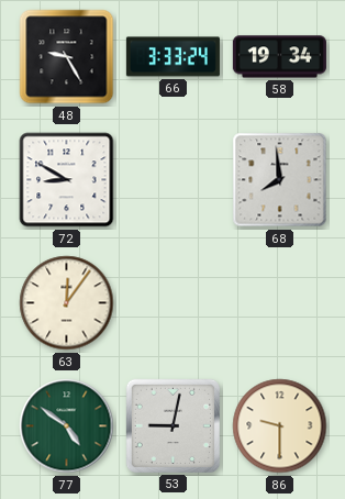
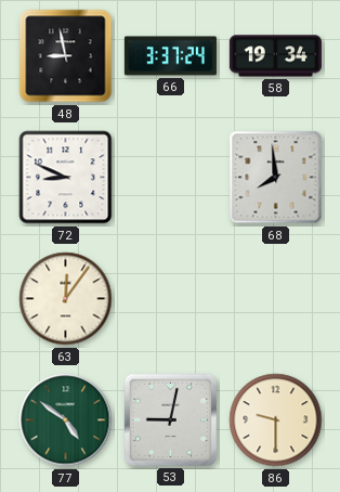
48: 9:25 -> 8:58 (66, 56)
66: 3:33 -> 3:37 (170, 56)
72: 8:50 -> 8:49 (66, 178)
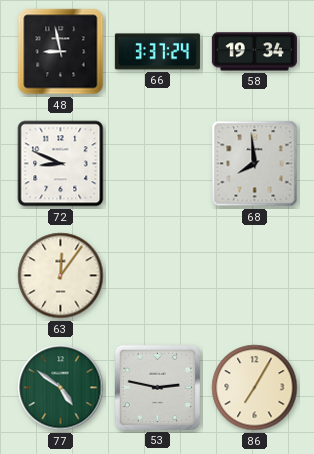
53: 9:02 -> 2:47 (157, 387)
86: 9:30 -> 7:05 (255, 388)
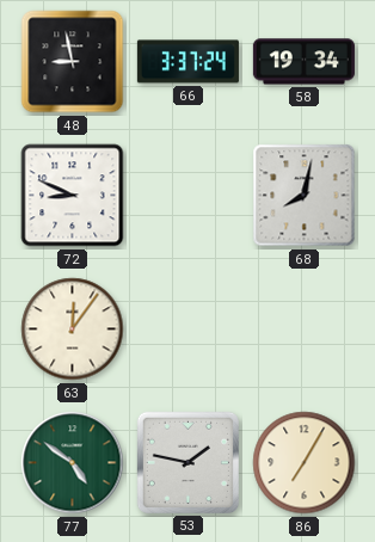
68: 7:59 -> 8:02 (305, 196)
53: 2:47 -> 1:47 (187, 462)
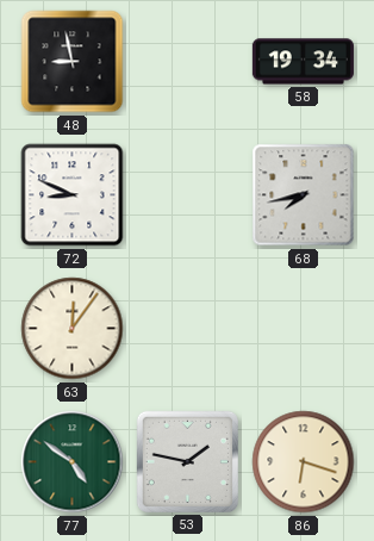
66: 3:37 -> none (187, 62)
68: 8:02 -> 7:43 (304, 195)
86: 7:05 -> 6:18 (304, 462)
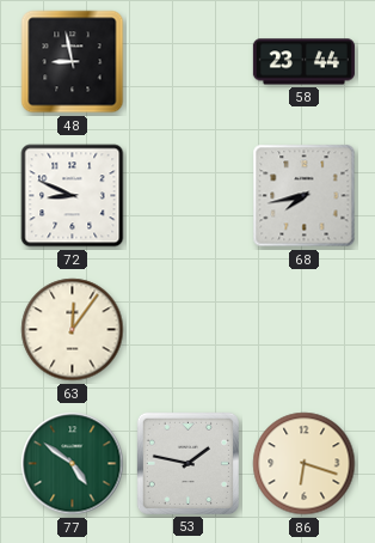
58: 19:34 -> 23:44 (303, 62)
